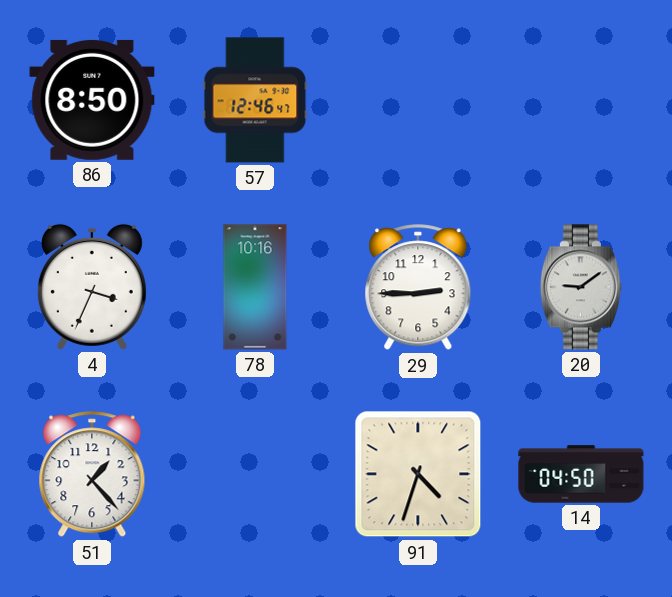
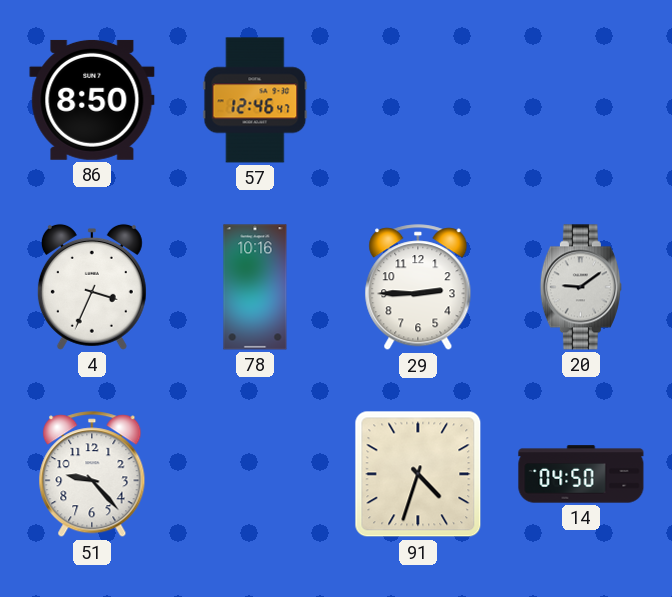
51: 1:23 -> 9:23 (92, 475)
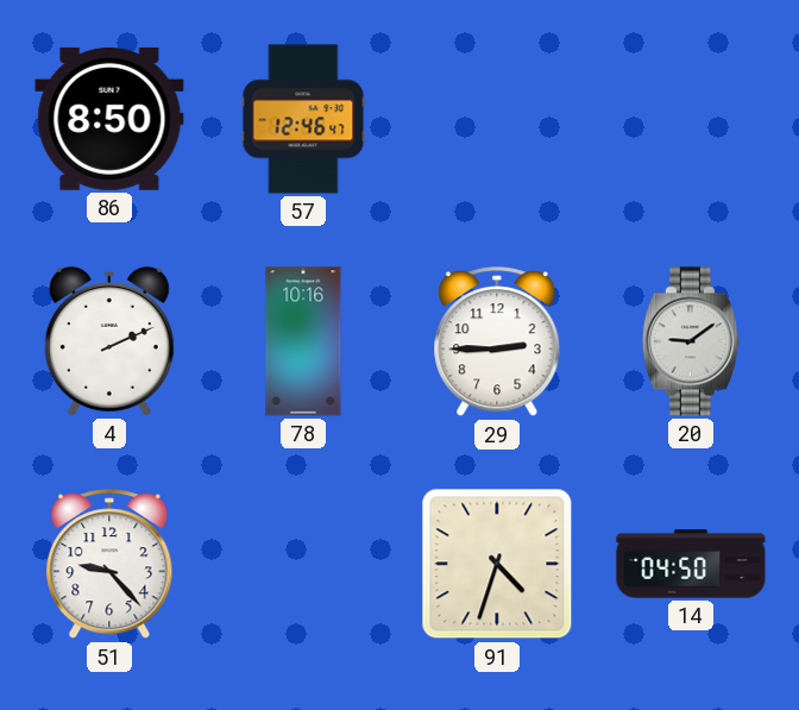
4: 3:34 -> 2:11 (109, 341)
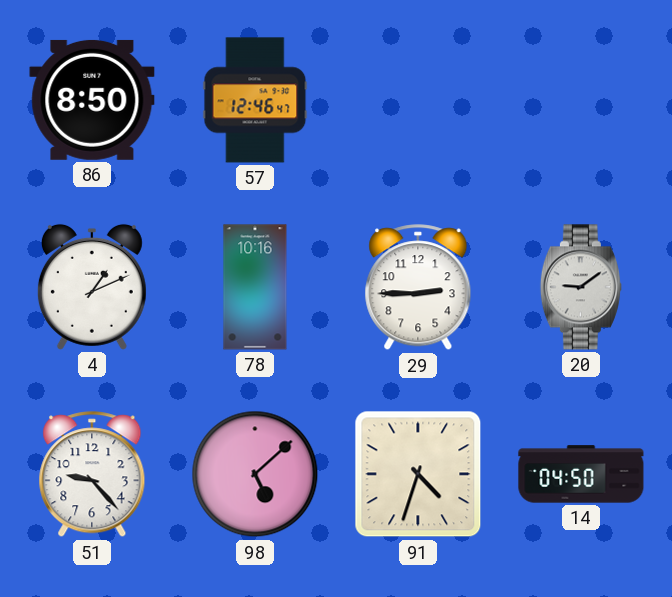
4: 2:11 -> 1:11 (92, 287)
98: none -> 5:08 (255, 474)
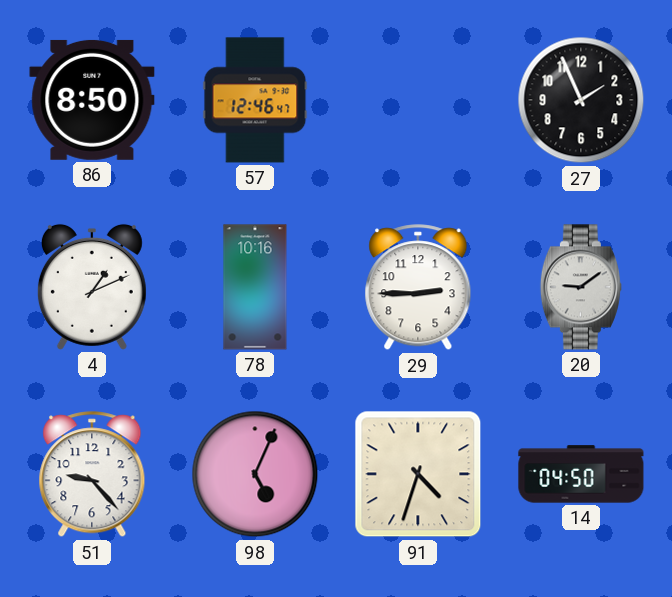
27: none -> 1:56 (581, 100)
98: 5:08 -> 5:04 (255, 474)
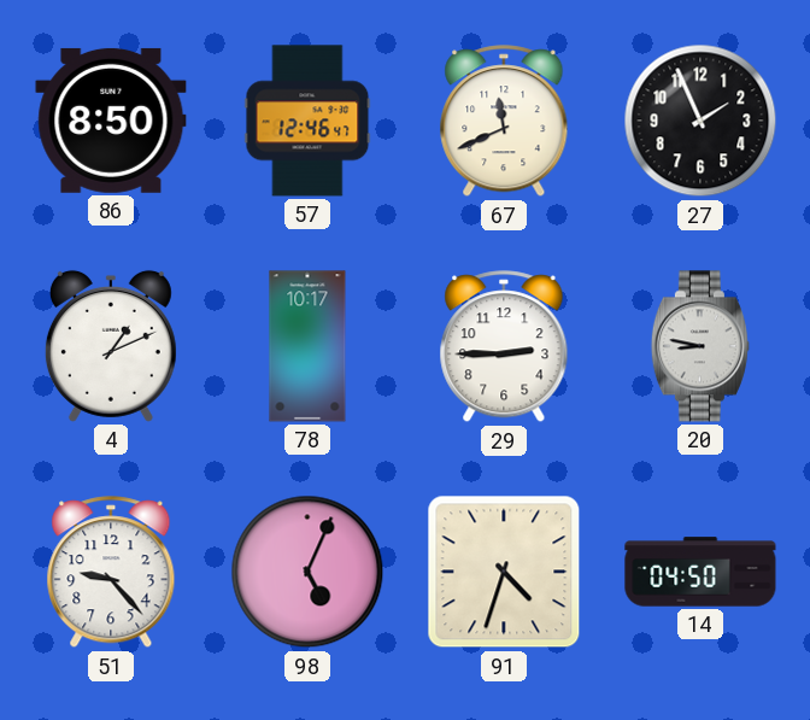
67: none -> 11:41 (504, 122)
78: 10:16 -> 10:17 (307, 346)
20: 9:09 -> 8:47 (700, 346)
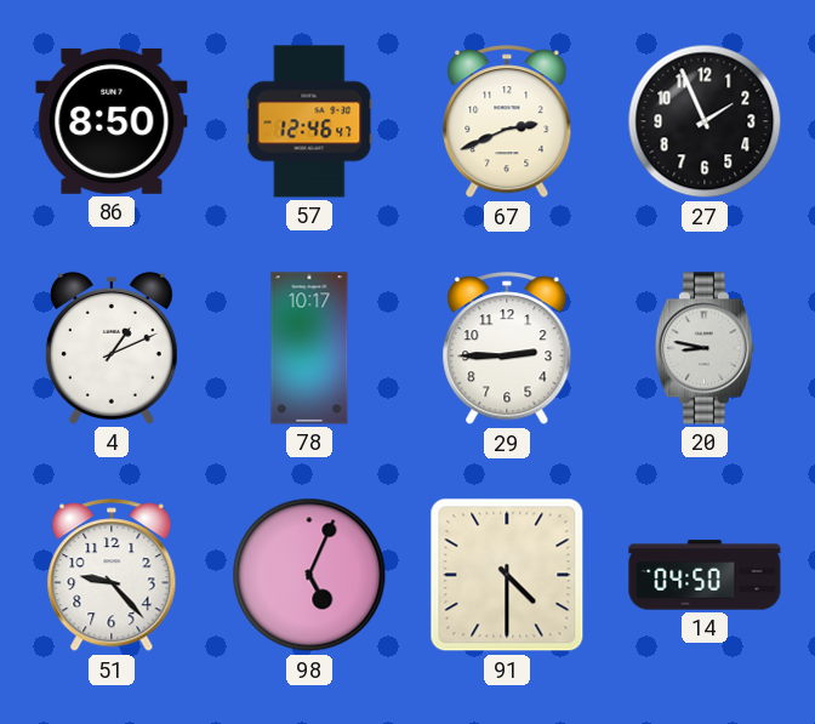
67: 11:41 -> 2:41 (507, 122)
91: 4:33 -> 4:30 (507, 575)
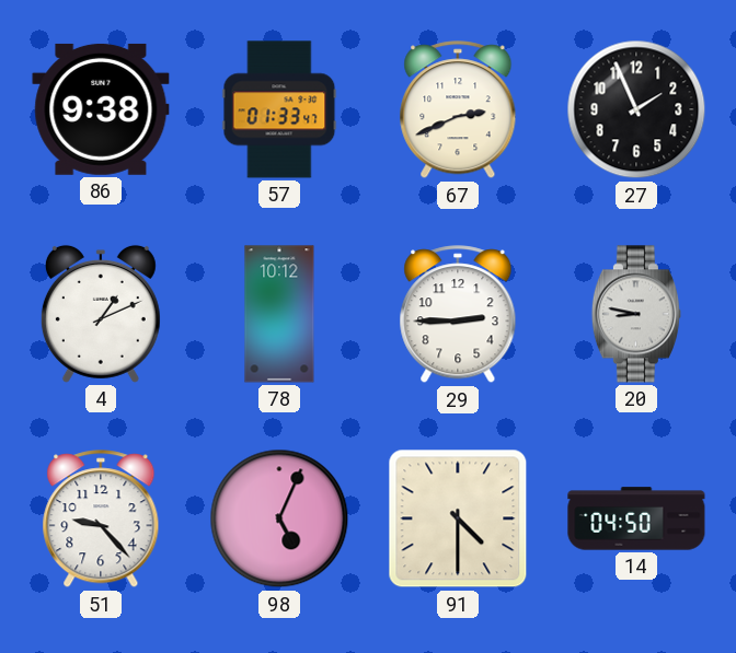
86: 8:50 -> 9:38 (101, 109)
57: 12:46 -> 01:33 (279, 109)
78: 10:17 -> 10:12 (279, 314)
